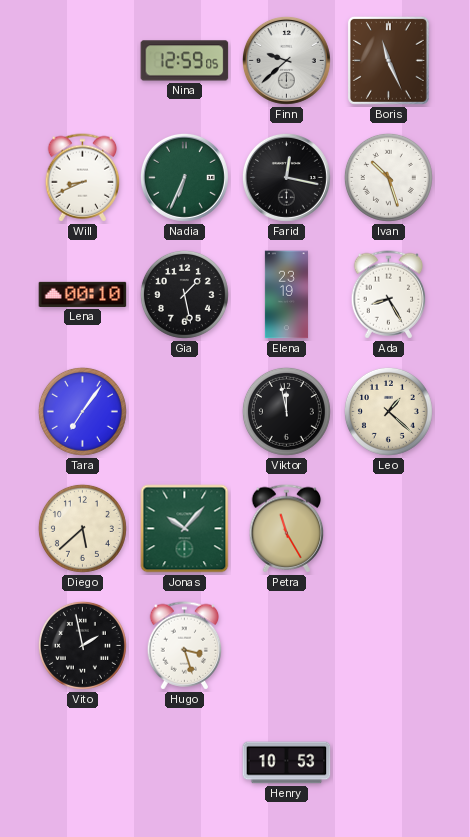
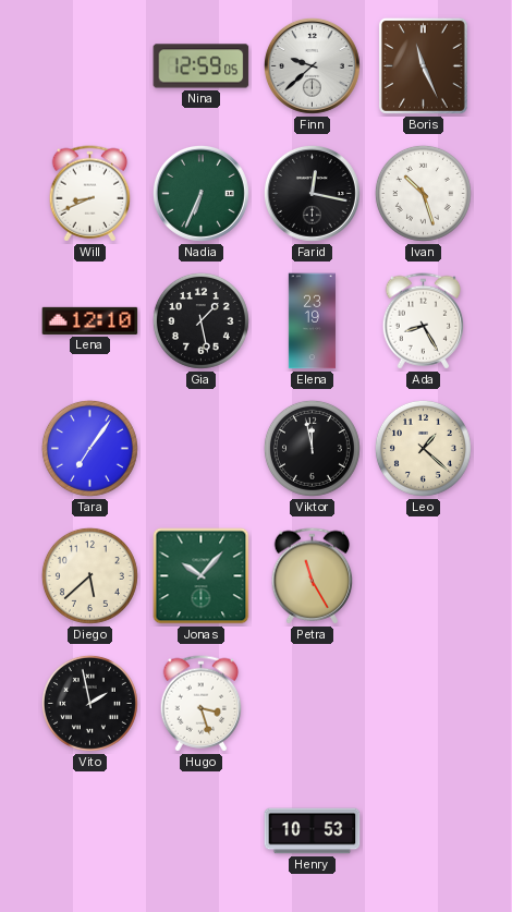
Lena: 00:10 -> 12:10 (90, 320)
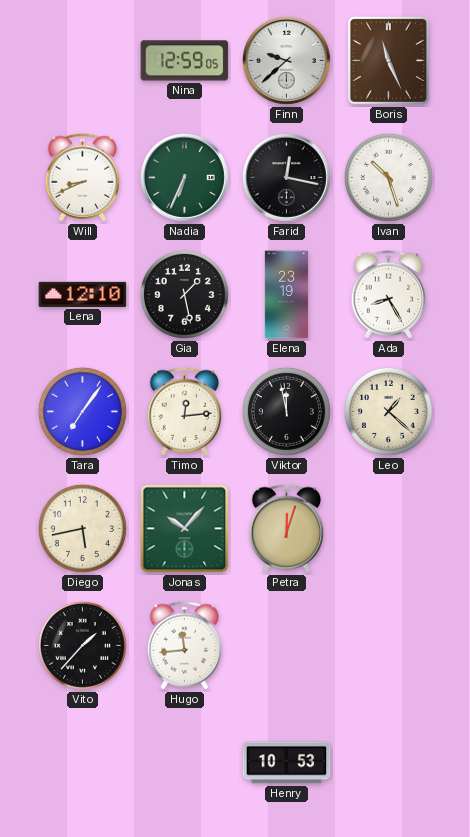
Timo: none -> 12:14 (185, 412)
Diego: 5:38 -> 5:43 (82, 528)
Petra: 11:25 -> 12:03 (287, 529)
Vito: 1:58 -> 1:37 (82, 645)
Hugo: 3:27 -> 11:44 (185, 646)
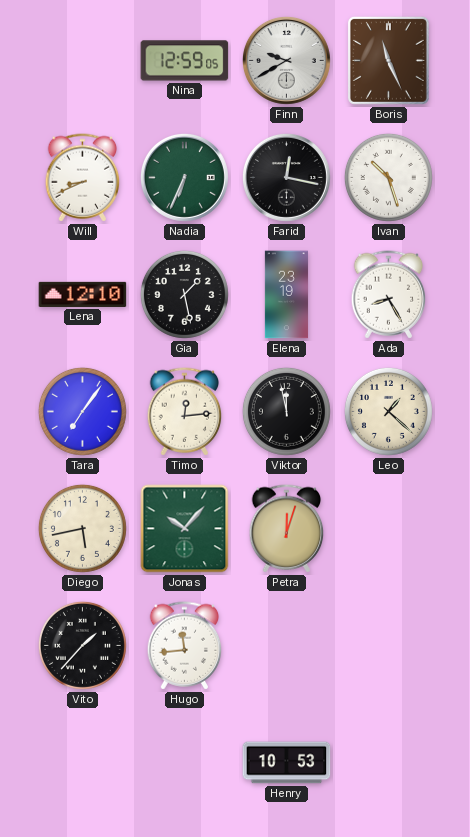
Finn: 9:38 -> 9:40 (286, 60)
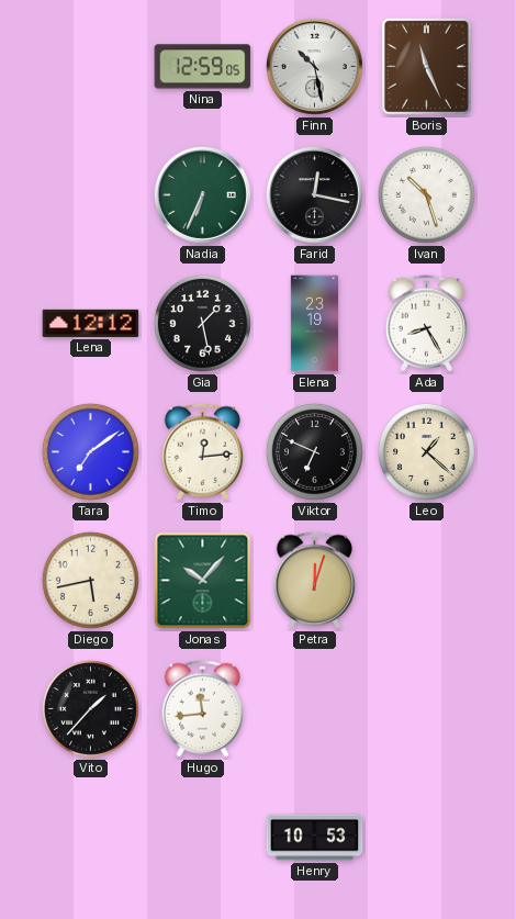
Finn: 9:40 -> 10:28 (314, 66)
Will: 8:41 -> none (83, 178)
Lena: 12:10 -> 12:12 (91, 323)
Tara: 7:06 -> 7:09 (90, 451)
Viktor: 11:58 -> 6:49 (314, 451)
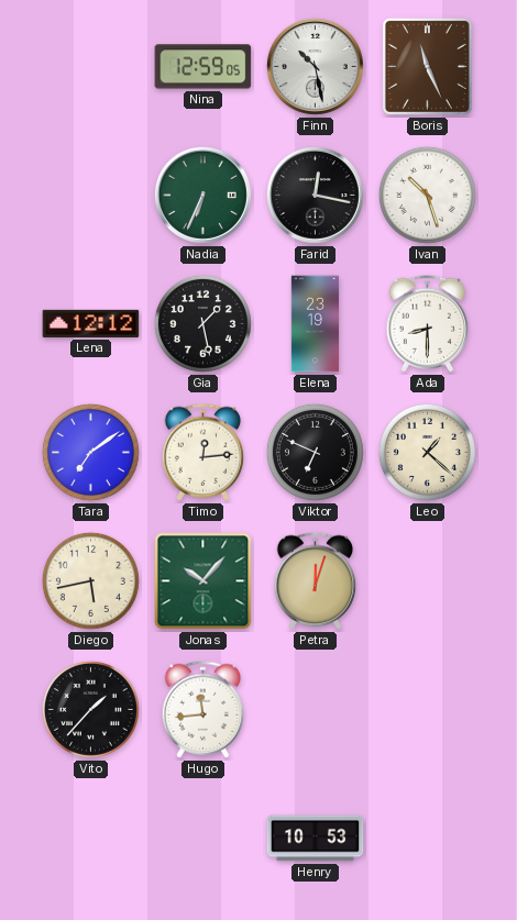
Ada: 8:25 -> 8:30 (428, 324)
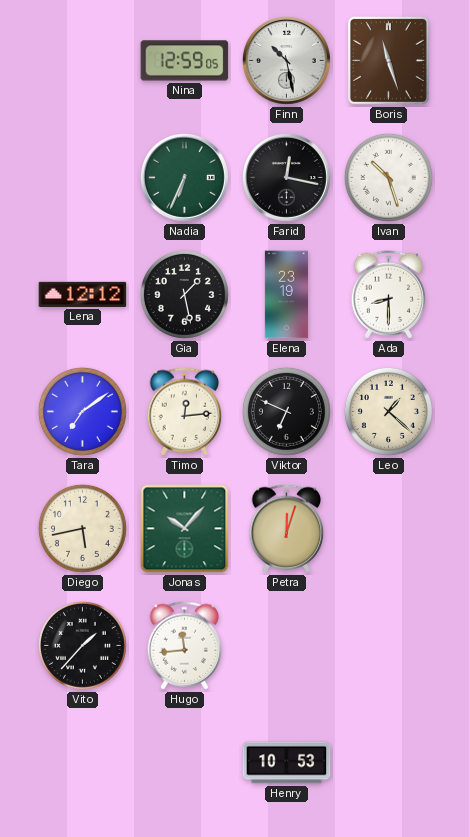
Boris: 11:26 -> 11:27 (388, 60)
